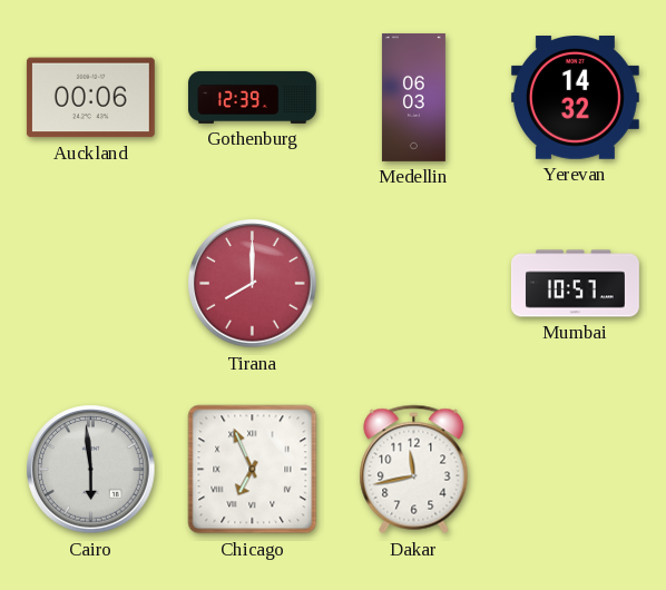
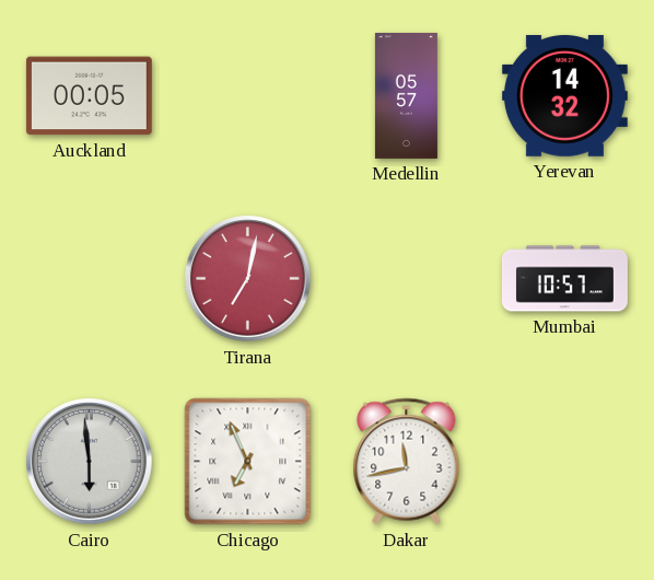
Auckland: 00:06 -> 00:05 (89, 96)
Gothenburg: 12:39 -> none (252, 97)
Medellin: 06:03 -> 05:57 (406, 95)
Tirana: 8:00 -> 7:02 (248, 279)
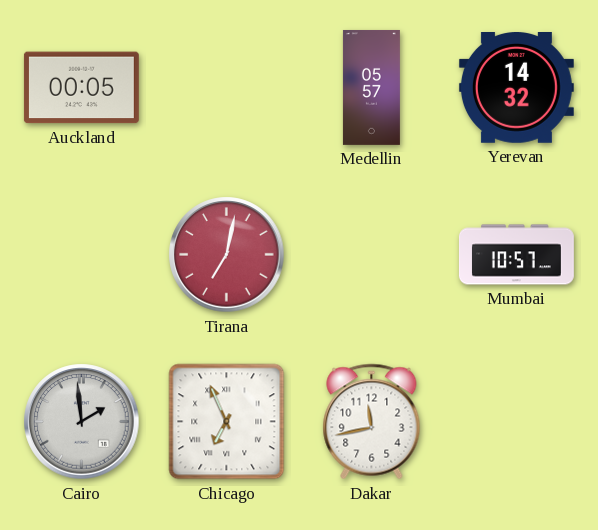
Cairo: 5:59 -> 1:59 (82, 422)
